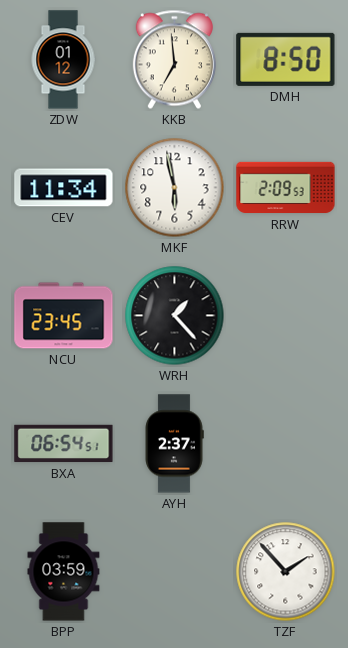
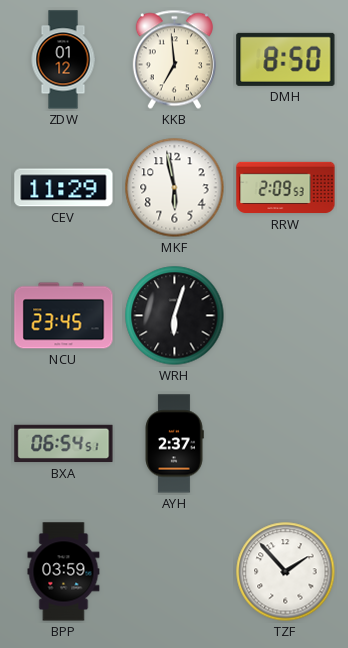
CEV: 11:34 -> 11:29 (64, 188)
WRH: 1:23 -> 6:03 (175, 316)
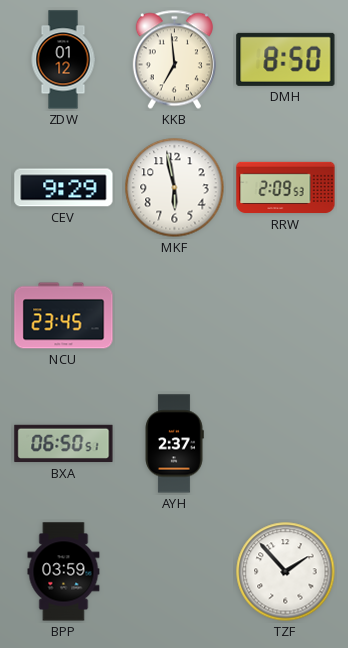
CEV: 11:29 -> 9:29 (64, 188)
WRH: 6:03 -> none (175, 316)
BXA: 06:54 -> 06:50 (64, 444)
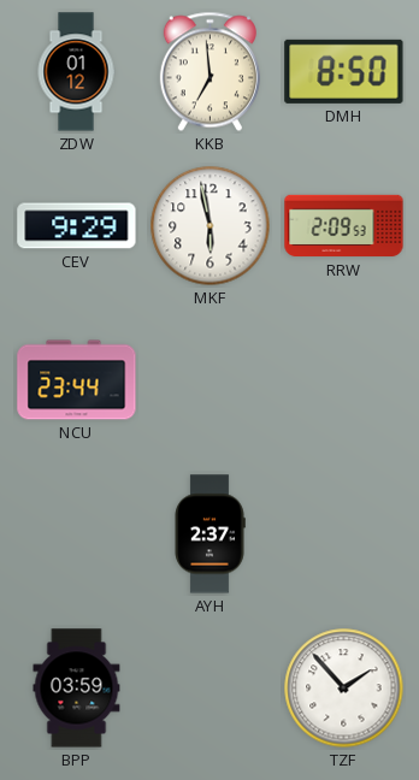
NCU: 23:45 -> 23:44 (77, 380)
BXA: 06:50 -> none (64, 444)
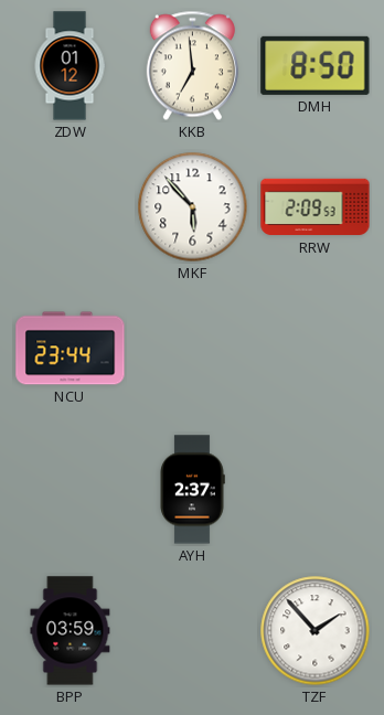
CEV: 9:29 -> none (77, 226)
MKF: 5:58 -> 5:53 (193, 207)
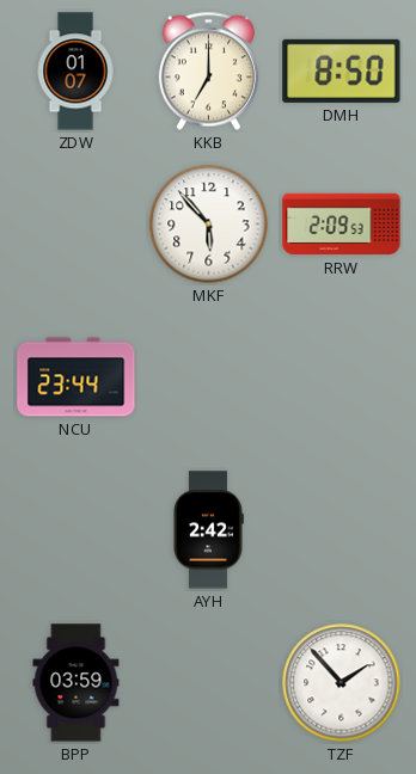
ZDW: 01:12 -> 01:07 (75, 72)
KKB: 6:59 -> 7:00 (208, 72)
AYH: 2:37 -> 2:42 (208, 530)
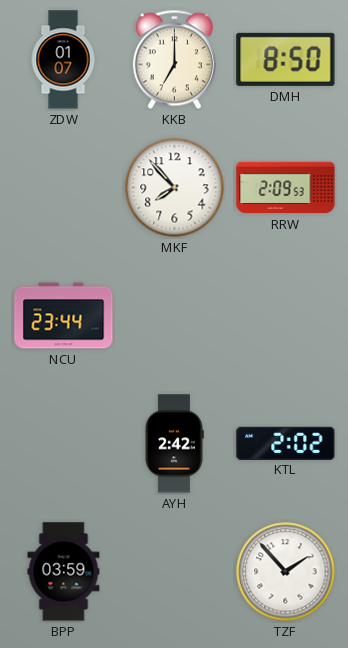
MKF: 5:53 -> 7:53 (175, 188)
KTL: none -> 2:02 (286, 443)
